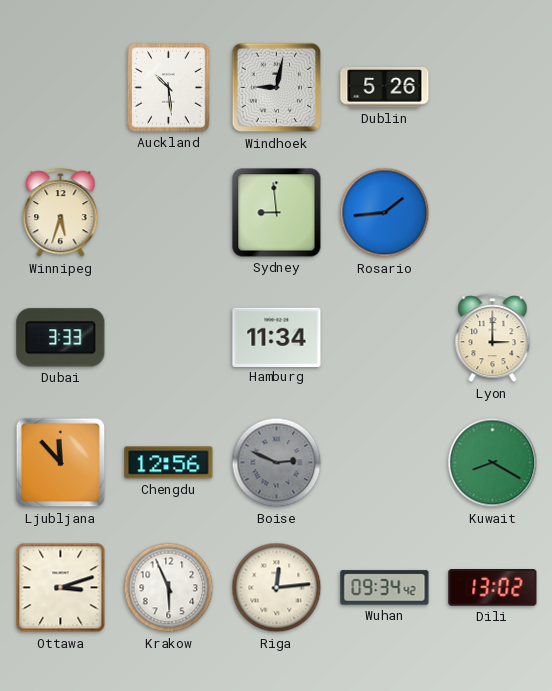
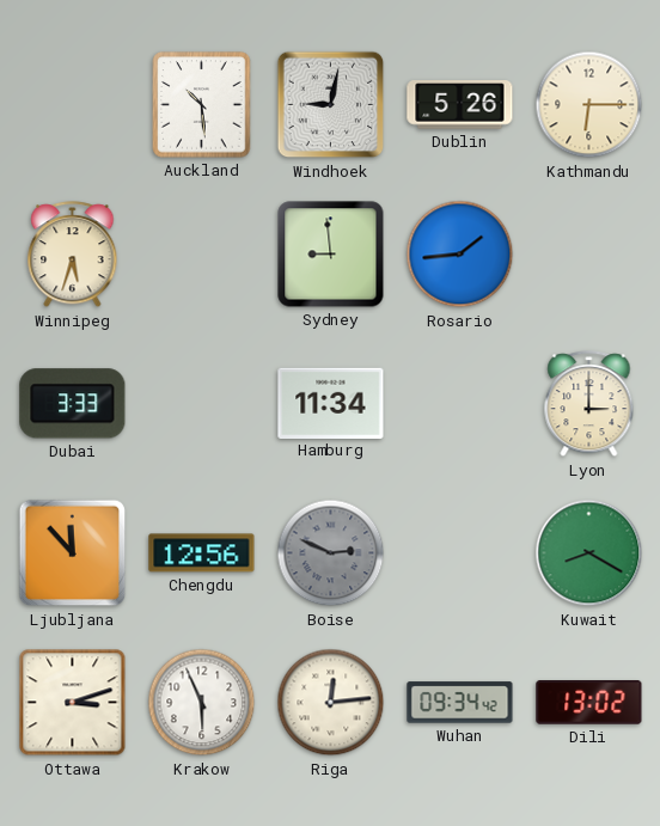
Kathmandu: none -> 6:15 (589, 105)
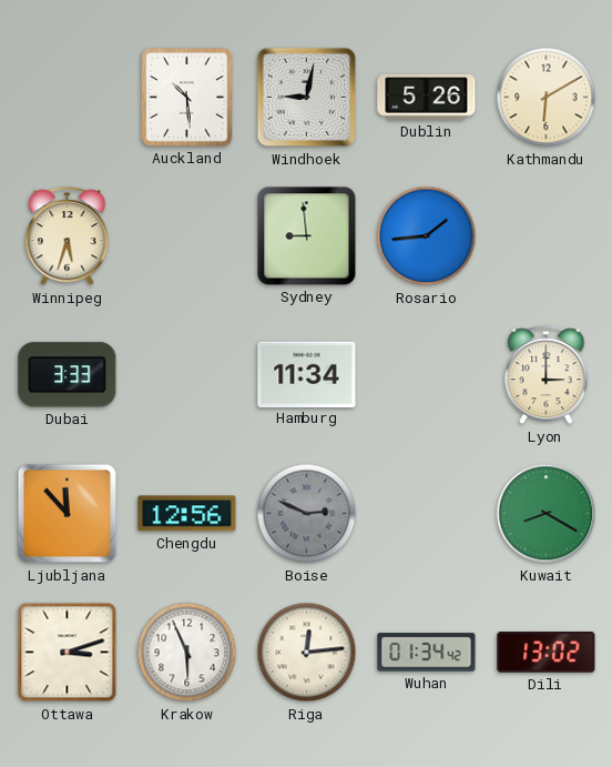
Kathmandu: 6:15 -> 6:10 (547, 98)
Wuhan: 09:34 -> 01:34 (427, 653)
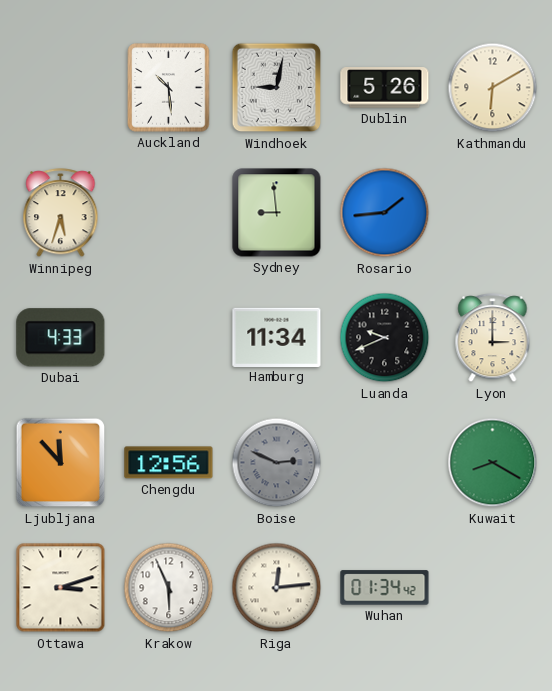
Dubai: 3:33 -> 4:33 (61, 338)
Luanda: none -> 9:41 (385, 338)
Dili: 13:02 -> none (547, 653)
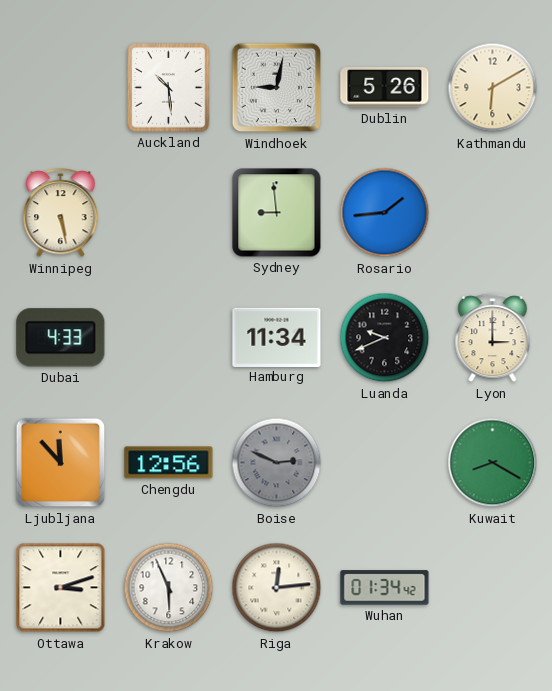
Winnipeg: 5:33 -> 5:28 (61, 213)
